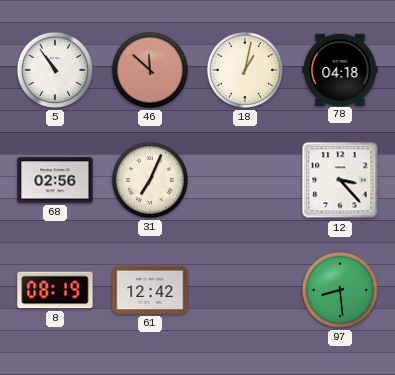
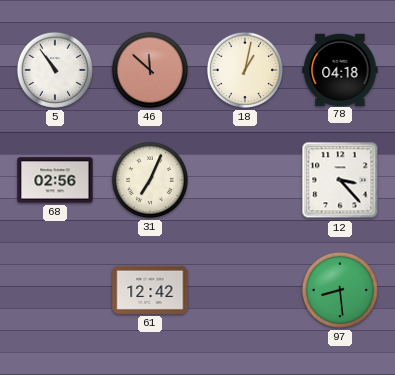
8: 08:19 -> none (55, 290)
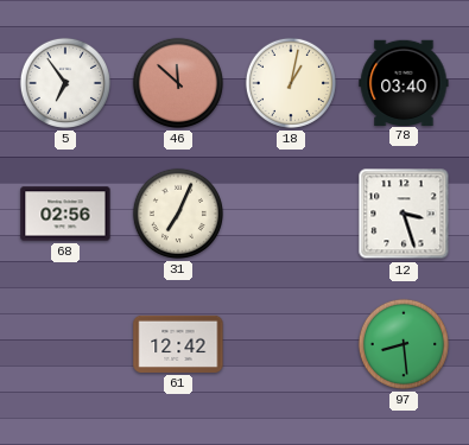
5: 10:54 -> 6:54 (65, 83)
78: 04:18 -> 03:40 (404, 82)
12: 3:23 -> 3:27 (404, 214)
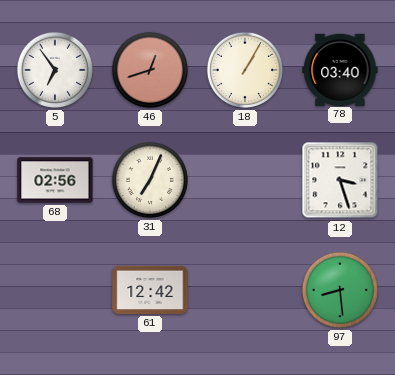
46: 11:52 -> 12:42 (150, 70)
18: 1:02 -> 1:05 (245, 70)
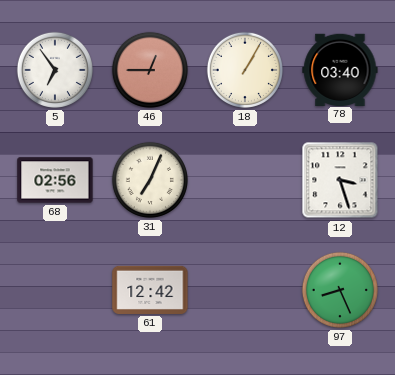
46: 12:42 -> 12:45 (150, 70)
97: 8:29 -> 8:26 (340, 290)
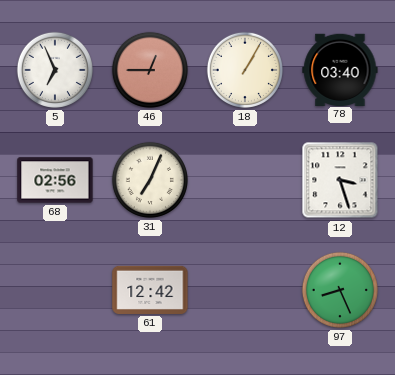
5: 6:54 -> 6:56 (55, 70)
